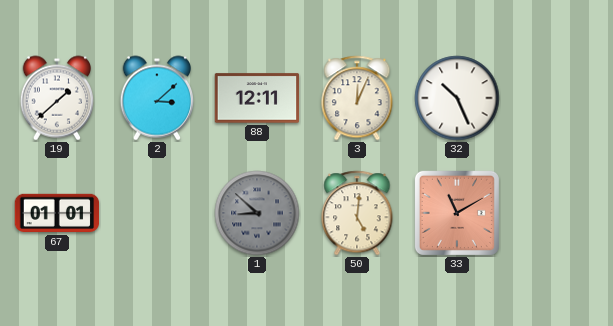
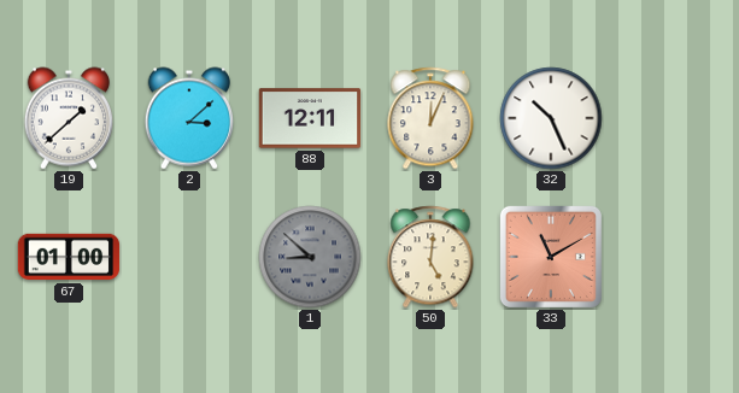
67: 01:01 -> 01:00 (69, 257)
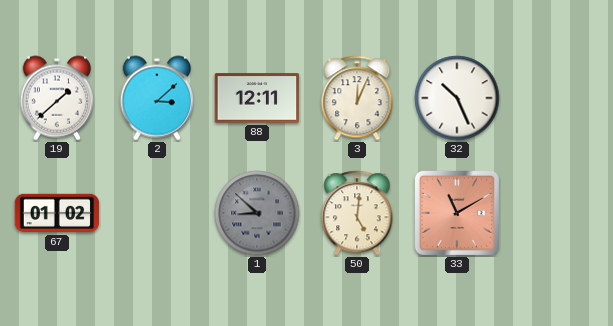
67: 01:00 -> 01:02 (57, 213)
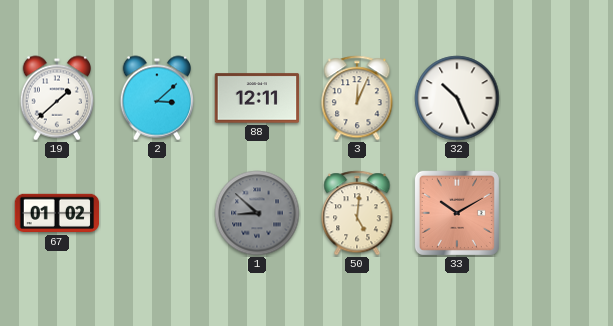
33: 11:10 -> 10:10 (457, 213)
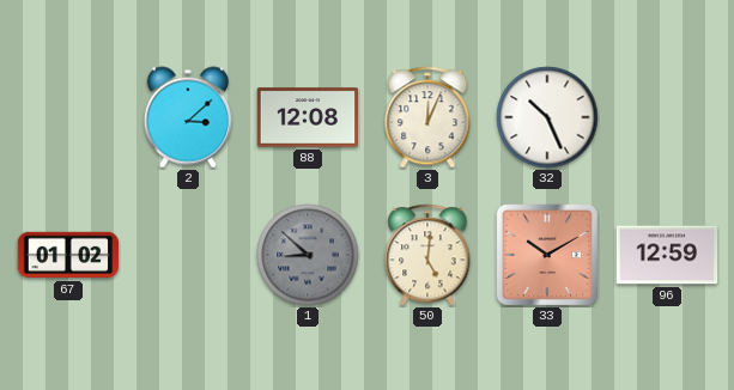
19: 1:38 -> none (56, 98)
88: 12:11 -> 12:08 (308, 117)
96: none -> 12:59 (667, 255)
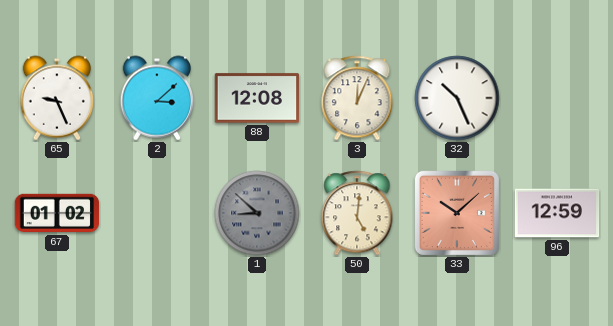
65: none -> 9:26 (56, 98)
33: 10:10 -> 10:08 (457, 213)
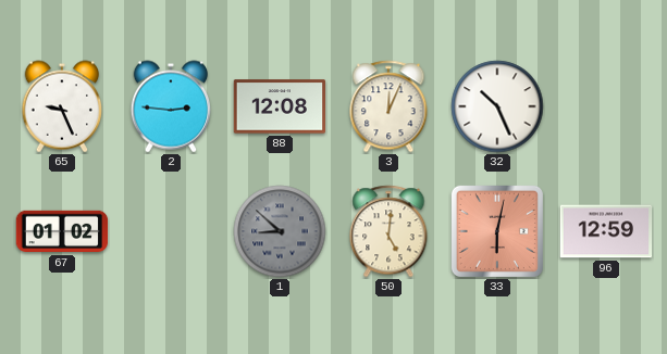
2: 3:08 -> 2:46 (170, 106)
33: 10:08 -> 6:02 (497, 231)
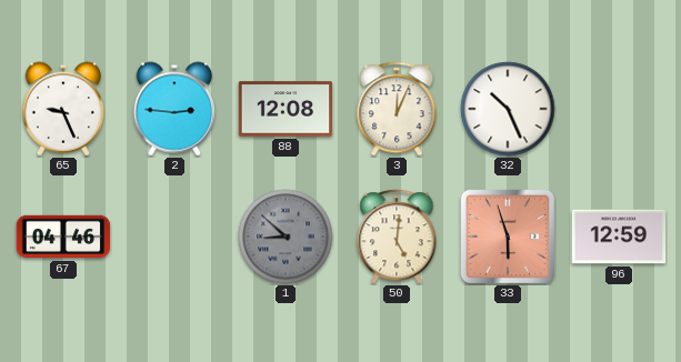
67: 01:02 -> 04:46 (63, 237)
33: 6:02 -> 5:57 (508, 237)
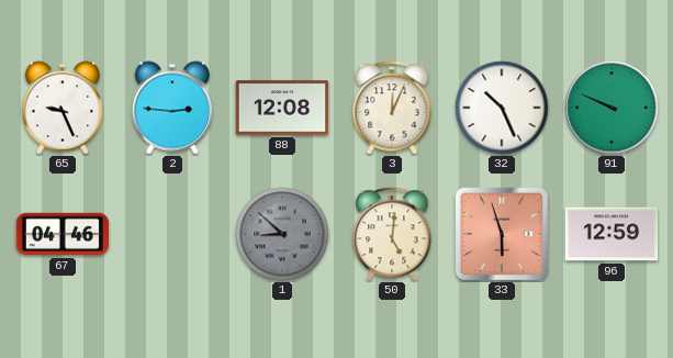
91: none -> 9:49 (612, 108)
